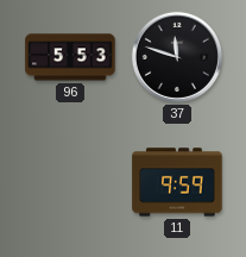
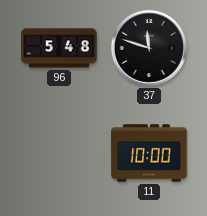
96: 5:53 -> 5:48 (59, 48)
11: 9:59 -> 10:00 (149, 153)
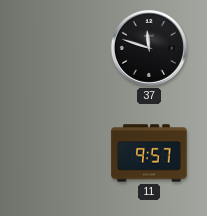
96: 5:48 -> none (59, 48)
11: 10:00 -> 9:57 (149, 153)
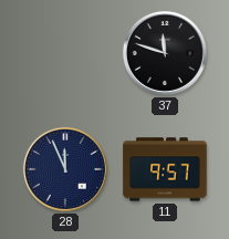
28: none -> 11:56 (65, 169)
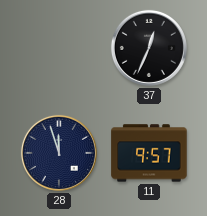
37: 11:48 -> 12:34 (149, 48)
28: 11:56 -> 11:57 (59, 153)
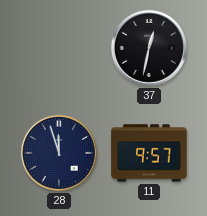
37: 12:34 -> 12:32 (149, 48)
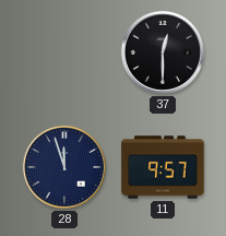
37: 12:32 -> 12:30 (163, 52)
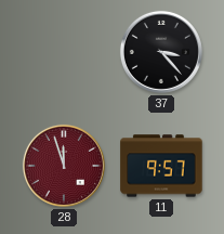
37: 12:30 -> 3:23 (161, 52)
28 dial: navy -> burgundy (64, 166)
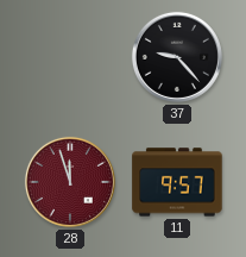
37: 3:23 -> 9:23 (177, 57)
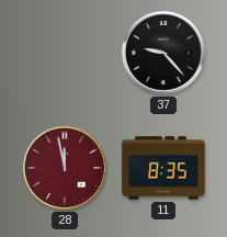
28: 11:57 -> 11:58 (65, 168)
11: 9:57 -> 8:35 (163, 168)
